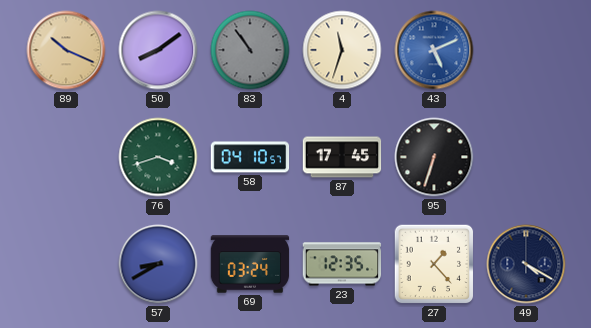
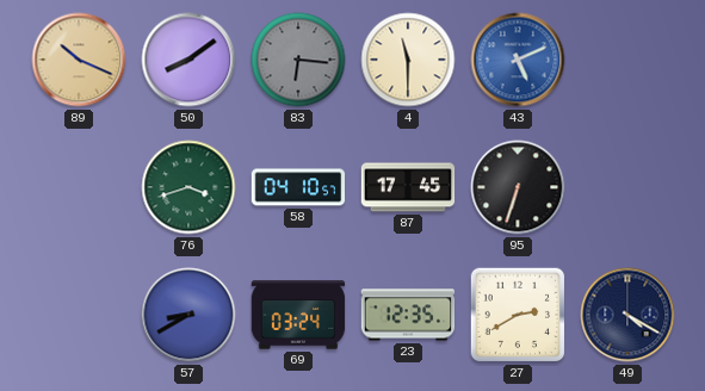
83: 10:54 -> 6:16 (298, 60)
4: 11:33 -> 11:30 (408, 60)
27: 1:23 -> 2:40 (518, 315)
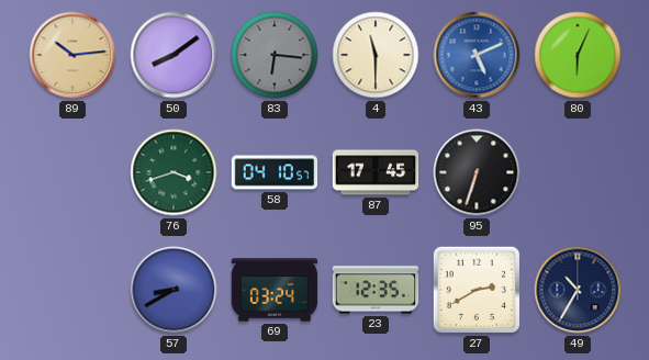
89: 10:19 -> 10:14 (72, 55)
80: none -> 6:04 (578, 55)
49: 4:20 -> 10:35 (578, 290)
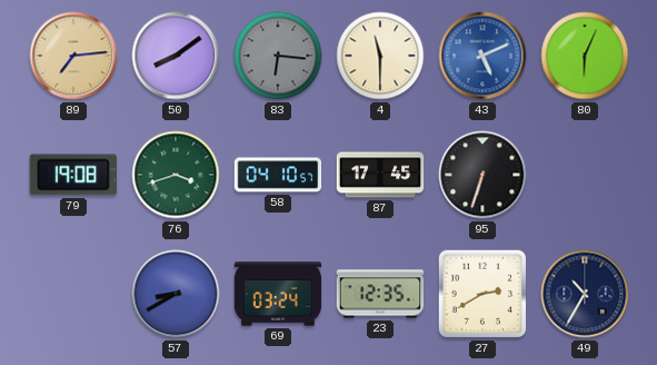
89: 10:14 -> 7:14 (73, 56)
79: none -> 19:08 (73, 175)
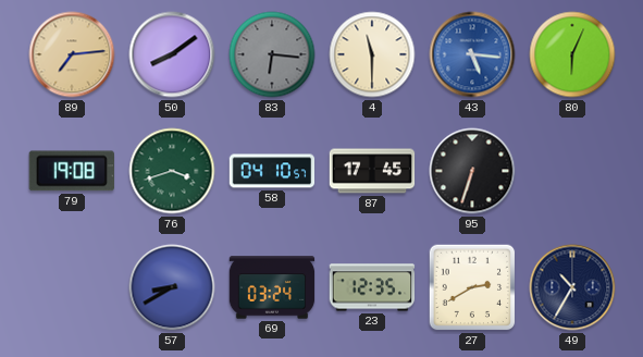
43: 5:11 -> 5:16 (472, 54)
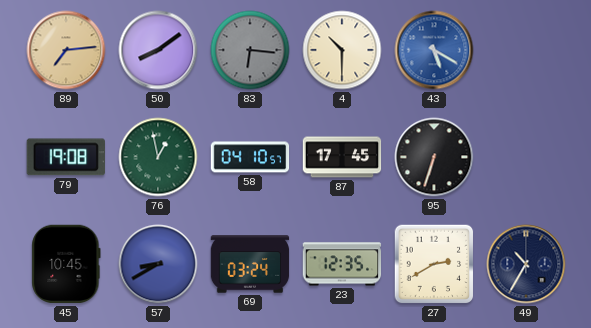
4: 11:30 -> 10:30 (342, 50)
43: 5:16 -> 5:20 (434, 50)
80: 6:04 -> none (572, 54)
76: 3:42 -> 12:58 (158, 157)
45: none -> 10:45 (66, 264)
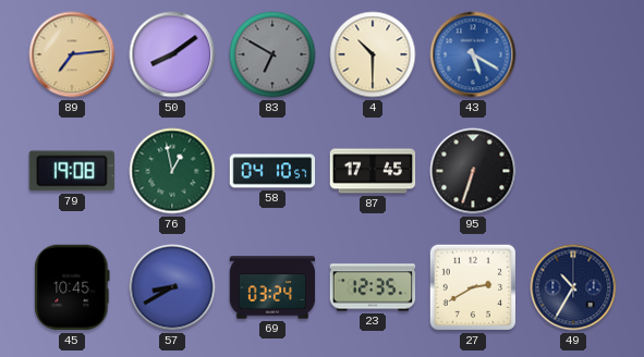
83: 6:16 -> 6:50 (272, 54)
